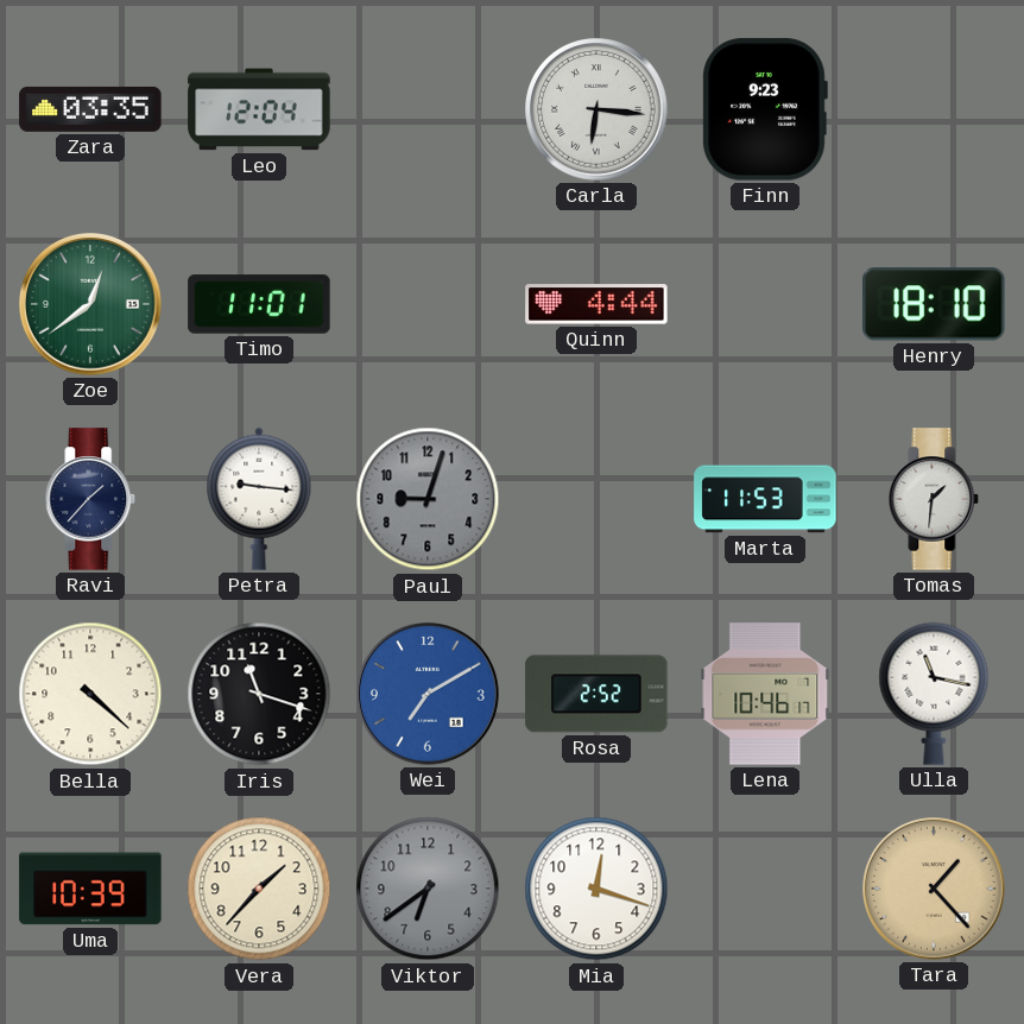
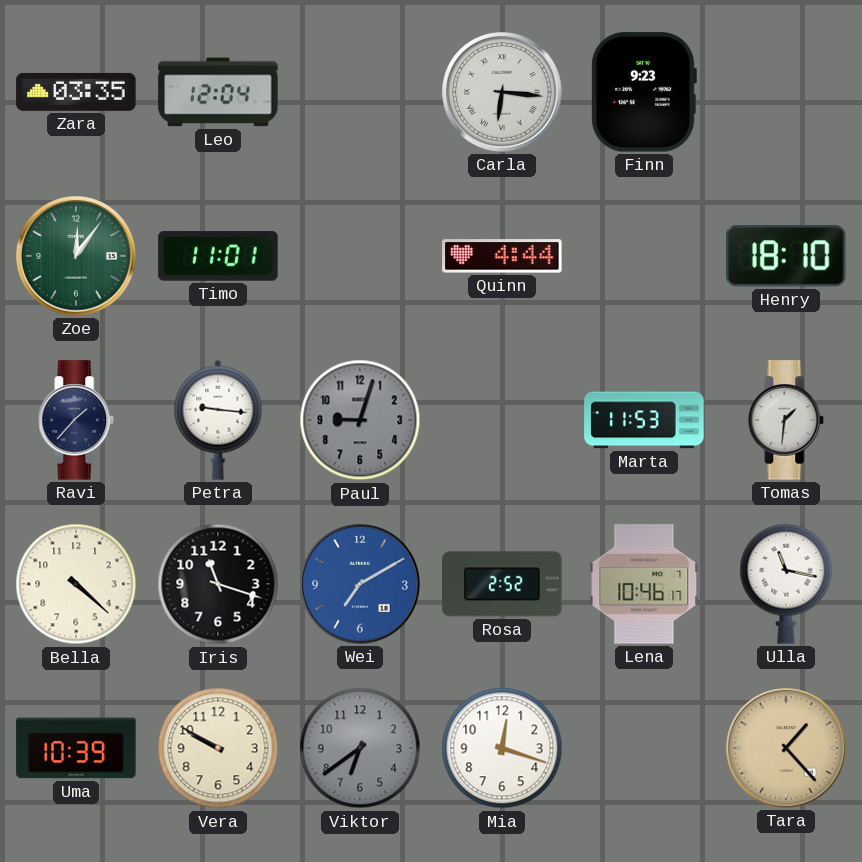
Zoe: 12:39 -> 12:06 (76, 256)
Vera: 1:37 -> 9:50 (218, 748)
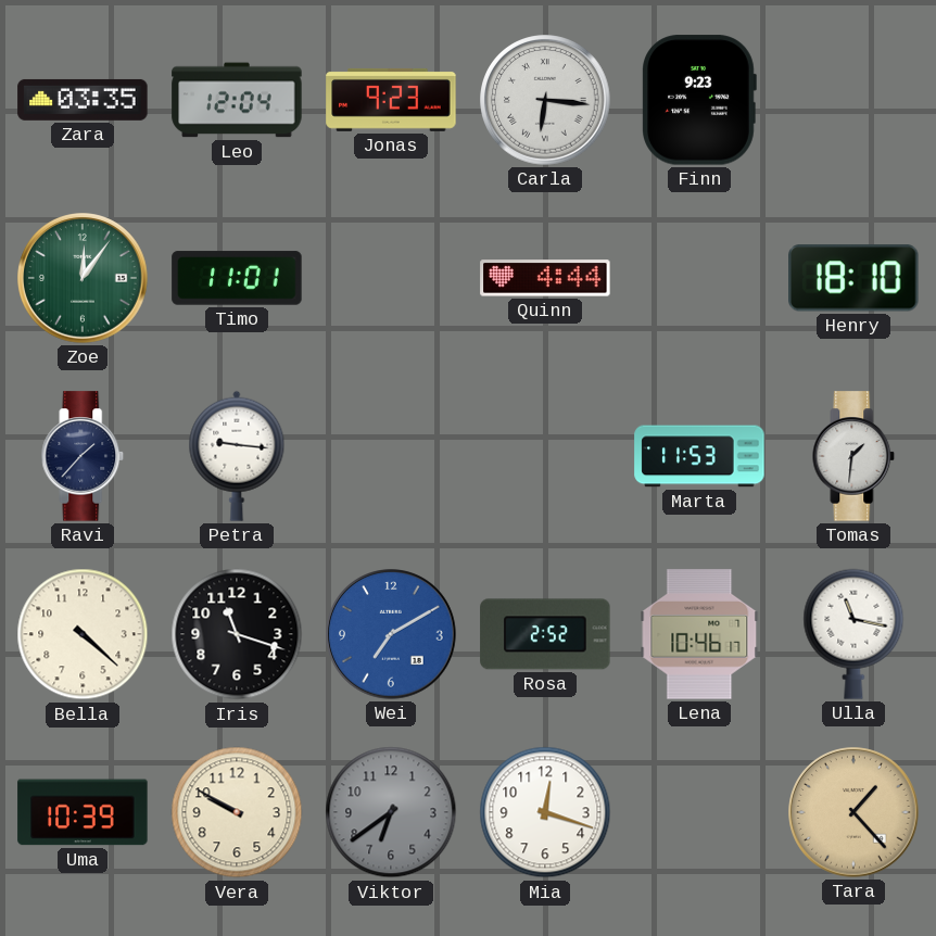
Jonas: none -> 9:23 (391, 100)
Paul: 9:03 -> none (360, 420)
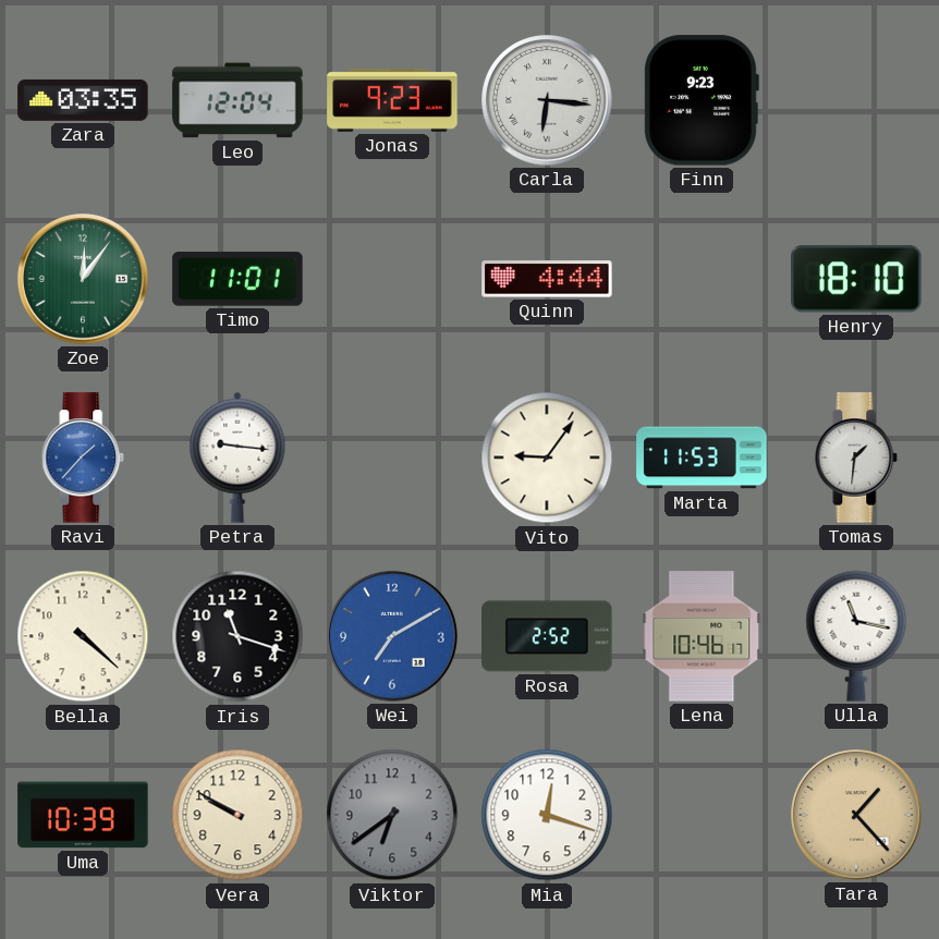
Ravi dial: navy -> blue (83, 458)
Vito: none -> 9:06 (547, 458)
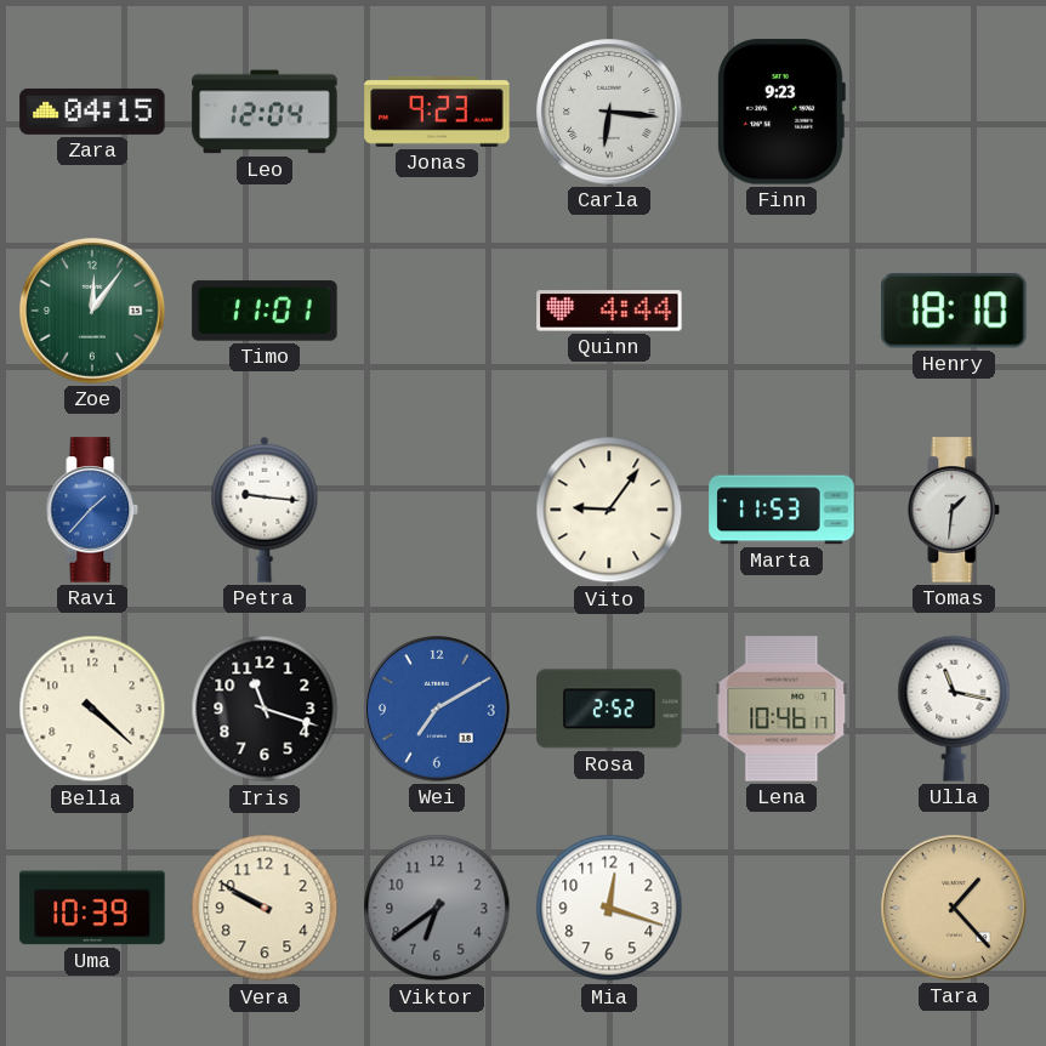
Zara: 03:35 -> 04:15 (92, 112)
